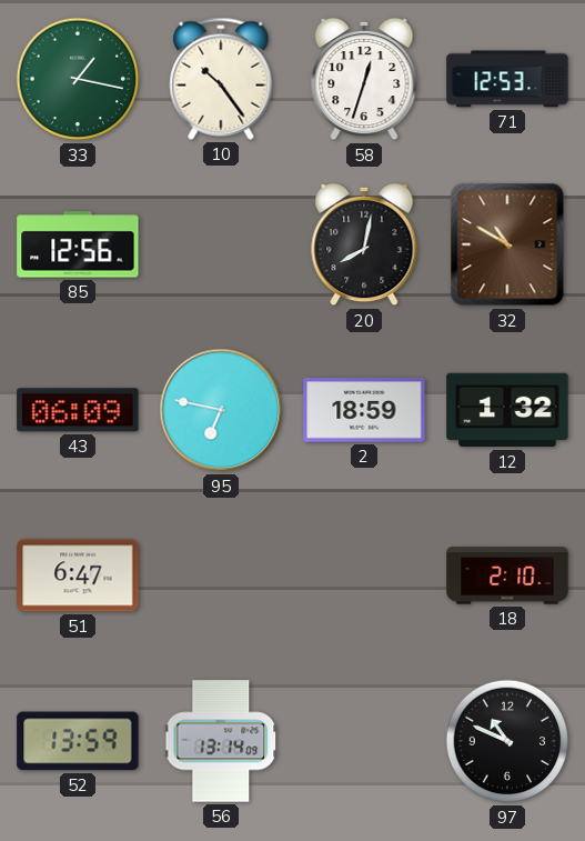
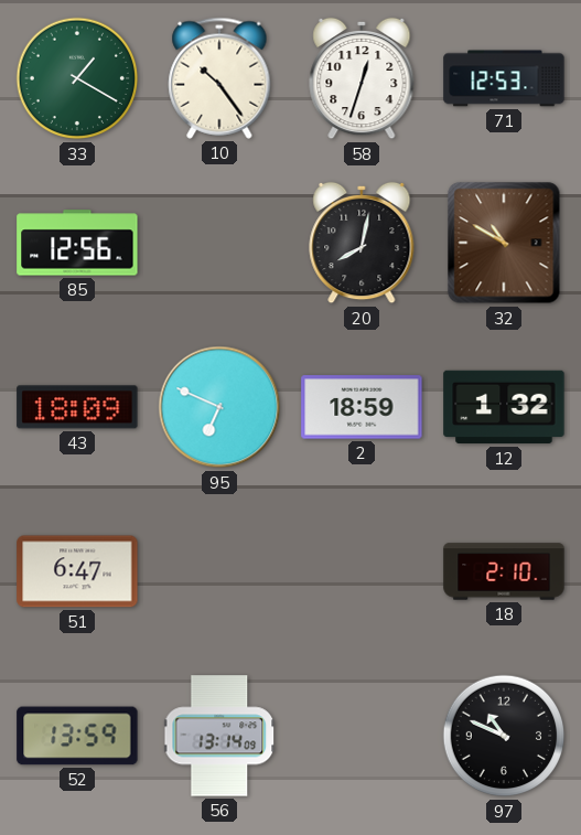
33: 1:17 -> 1:20 (77, 78)
43: 06:09 -> 18:09 (77, 407)
95: 6:47 -> 6:49 (219, 407)
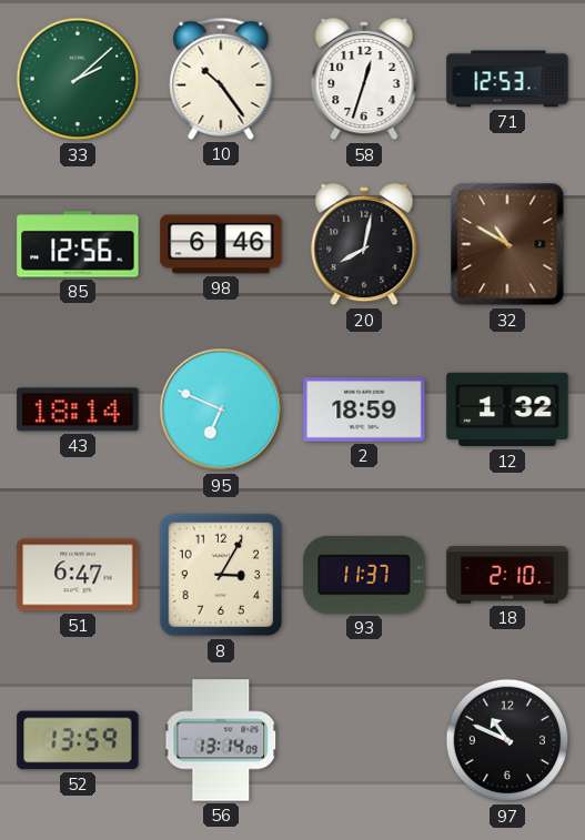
33: 1:20 -> 2:08 (78, 79)
98: none -> 6:46 (221, 244)
43: 18:09 -> 18:14 (78, 409)
8: none -> 3:05 (221, 575)
93: none -> 11:37 (364, 575)
